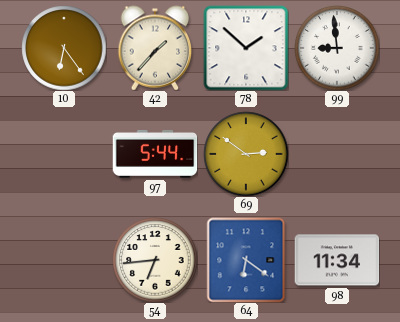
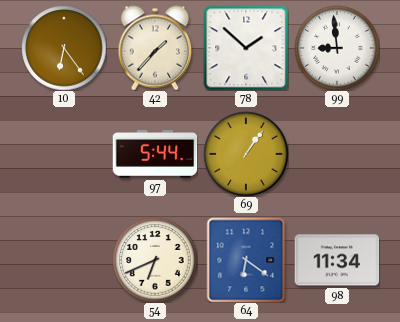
69: 2:51 -> 1:06 (246, 154)
54: 6:44 -> 6:41 (155, 260)
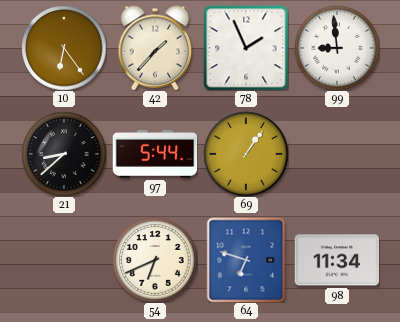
78: 1:52 -> 1:56 (246, 48)
21: none -> 8:38 (64, 154)
64: 6:21 -> 6:48 (246, 260)
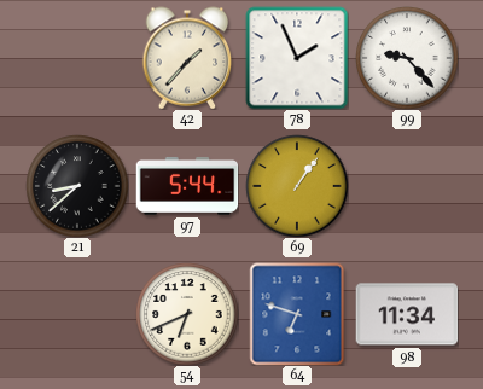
10: 6:24 -> none (64, 48)
99: 8:59 -> 9:23 (407, 58)
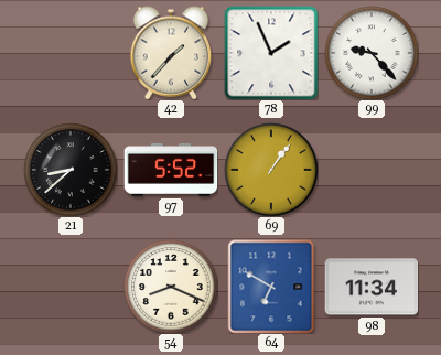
97: 5:44 -> 5:52 (171, 170)
54: 6:41 -> 8:19 (171, 287)
64: 6:48 -> 6:50 (271, 287)
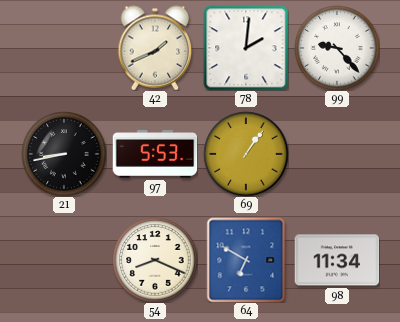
42: 1:37 -> 1:41 (155, 48)
78: 1:56 -> 2:01 (246, 48)
21: 8:38 -> 8:43 (64, 154)
97: 5:52 -> 5:53 (155, 154)
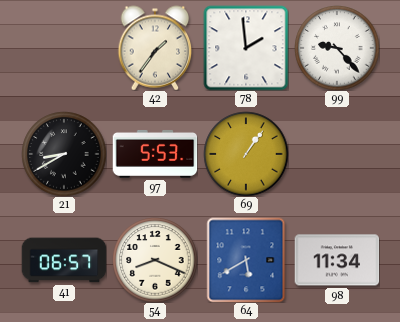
42: 1:41 -> 1:36 (155, 48)
78: 2:01 -> 1:59 (246, 48)
21: 8:43 -> 8:40 (64, 154)
41: none -> 06:57 (64, 260)
64: 6:50 -> 5:40 (246, 260)
